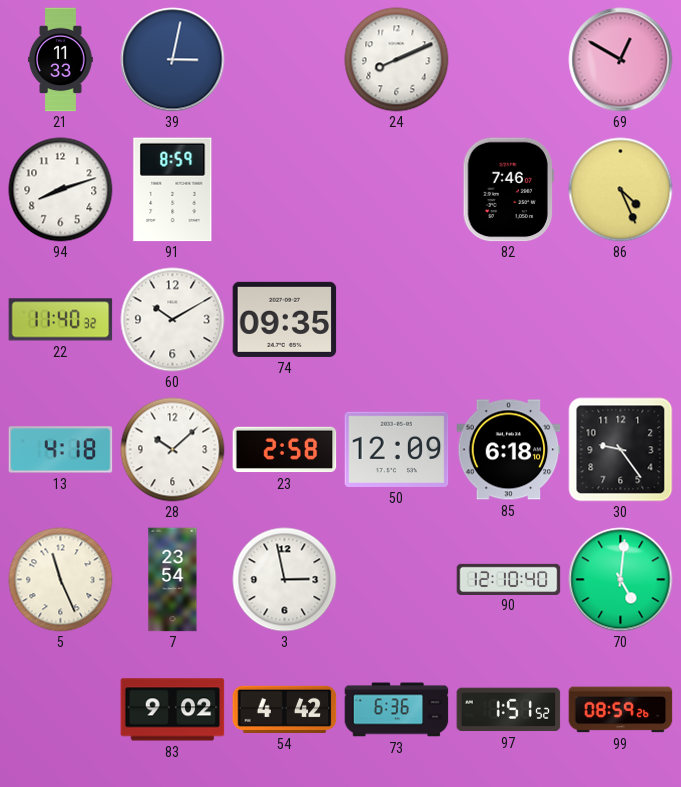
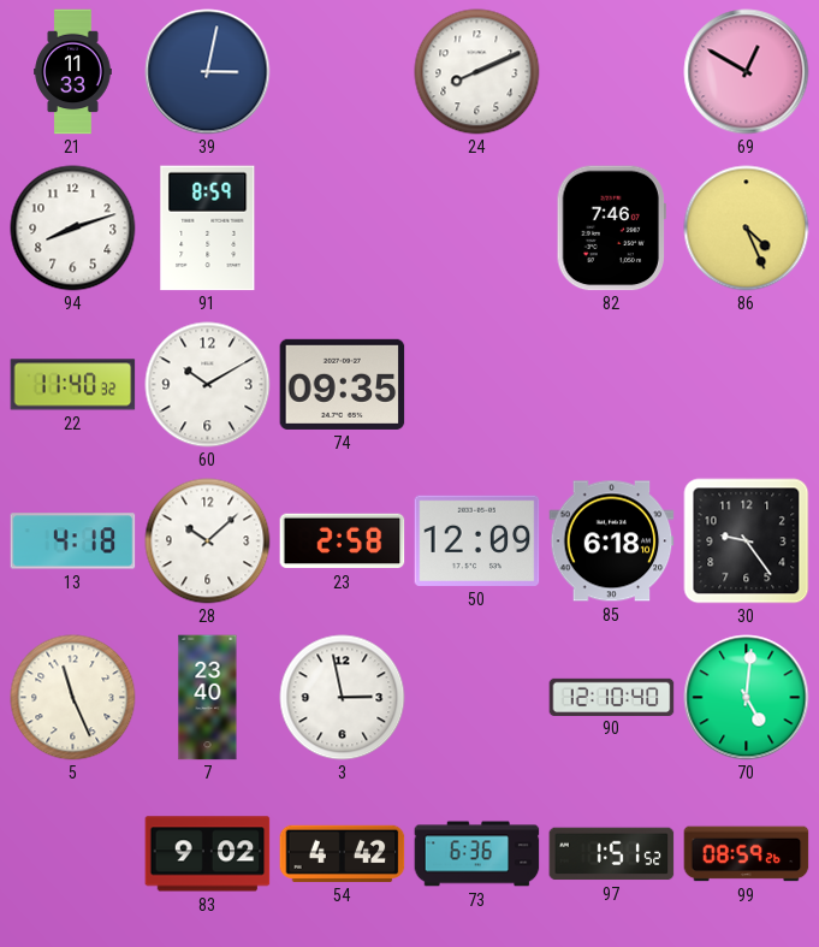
7: 23:54 -> 23:40 (208, 698)
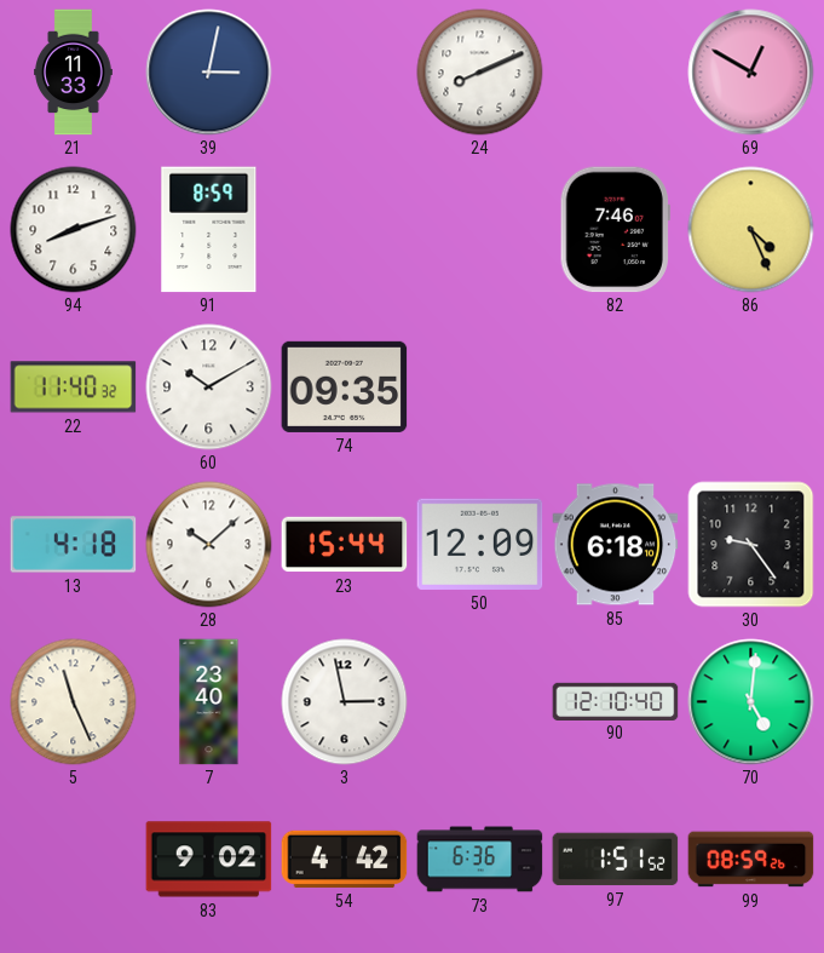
23: 2:58 -> 15:44 (345, 545)
